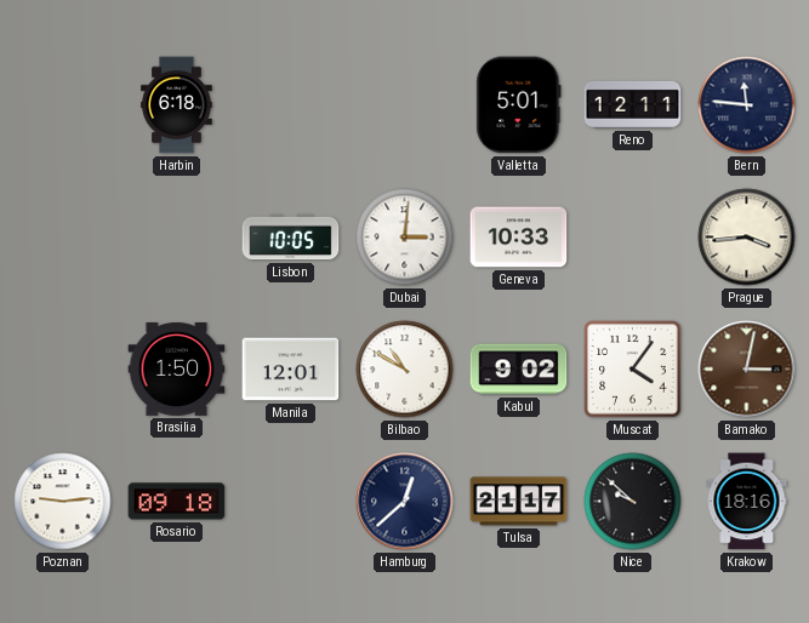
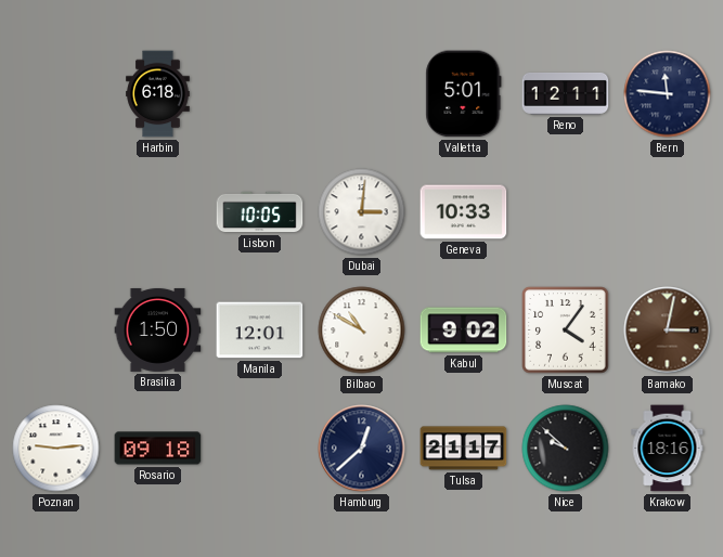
Prague: 3:44 -> none (747, 238)
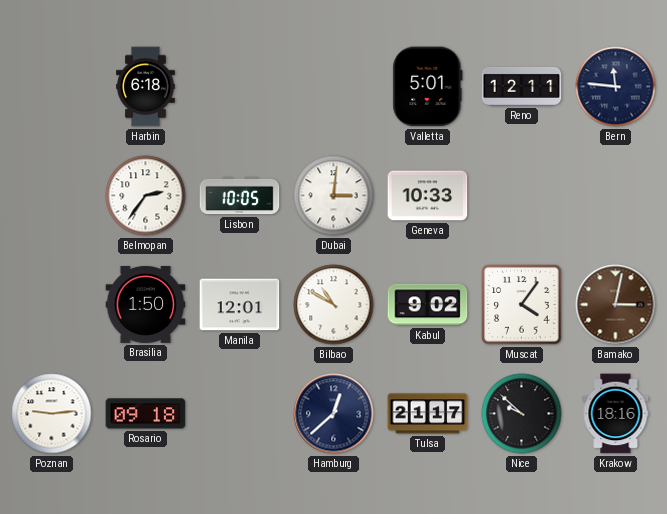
Belmopan: none -> 2:36 (146, 196)
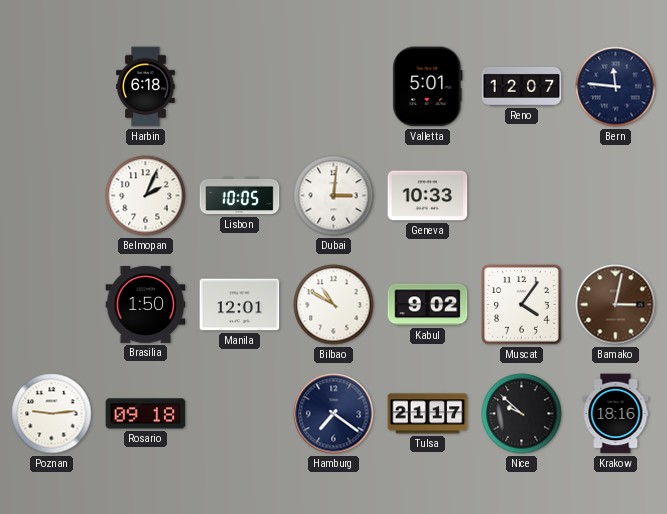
Reno: 12:11 -> 12:07 (522, 86)
Belmopan: 2:36 -> 2:04 (146, 196)
Hamburg: 12:38 -> 7:21 (334, 414)
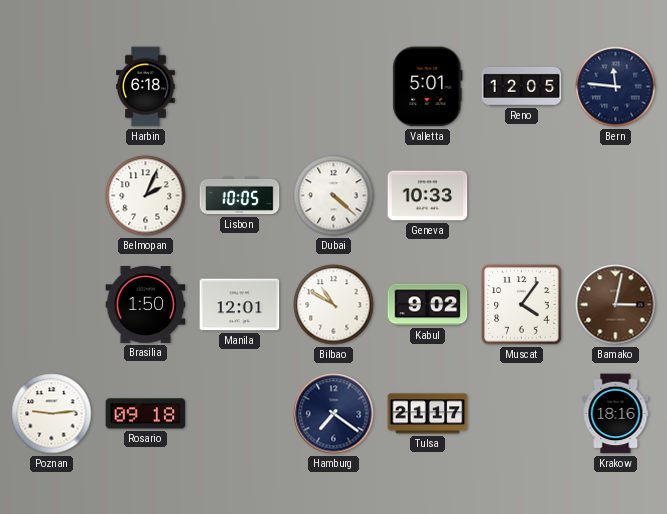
Reno: 12:07 -> 12:05 (522, 86)
Dubai: 3:01 -> 4:22 (334, 196)
Nice: 9:52 -> none (522, 414)
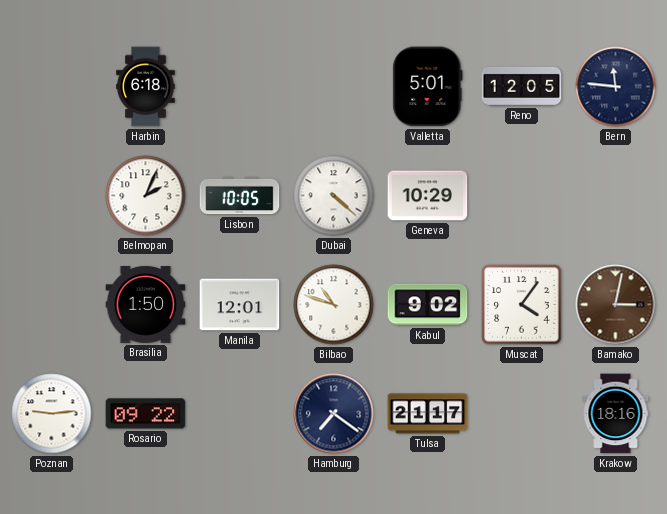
Geneva: 10:33 -> 10:29 (428, 196)
Bilbao: 10:50 -> 10:48 (334, 305)
Rosario: 09:18 -> 09:22 (146, 414)
